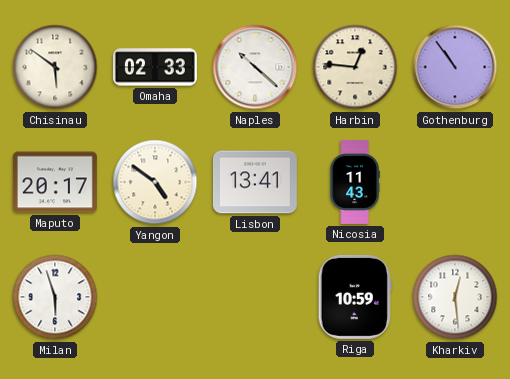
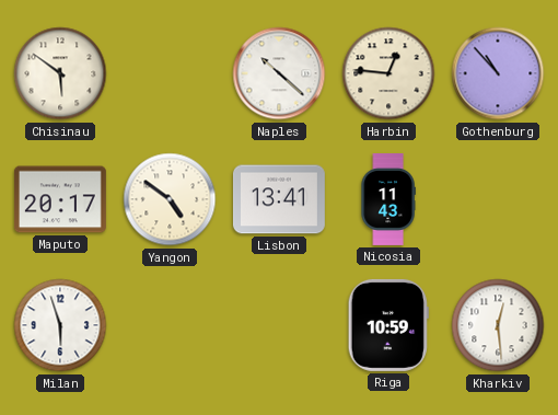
Omaha: 02:33 -> none (155, 67)
Gothenburg: 10:54 -> 10:53 (498, 73)
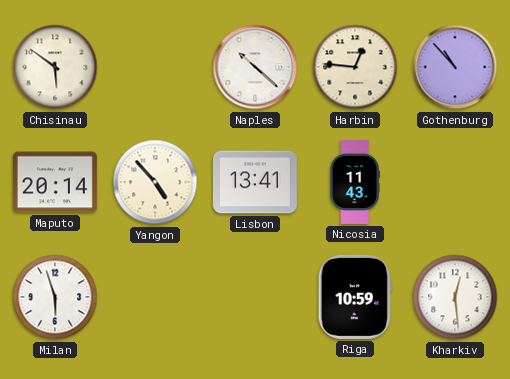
Maputo: 20:17 -> 20:14 (55, 182)
Yangon: 4:51 -> 4:53 (155, 182)
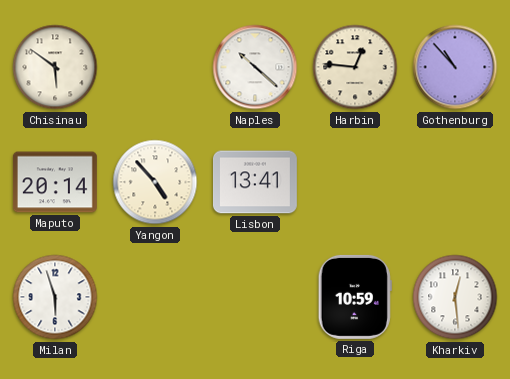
Nicosia: 11:43 -> none (355, 183)
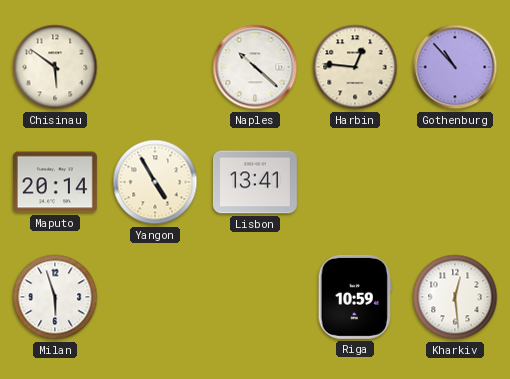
Yangon: 4:53 -> 4:55 (155, 182)
